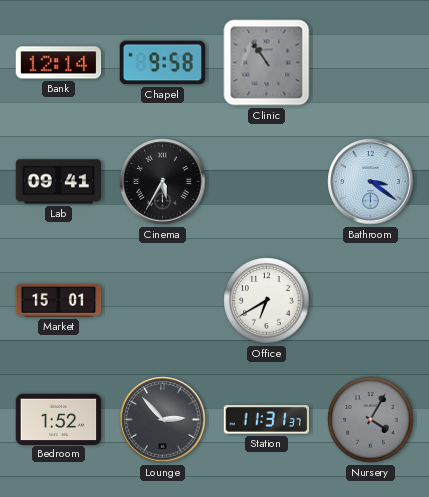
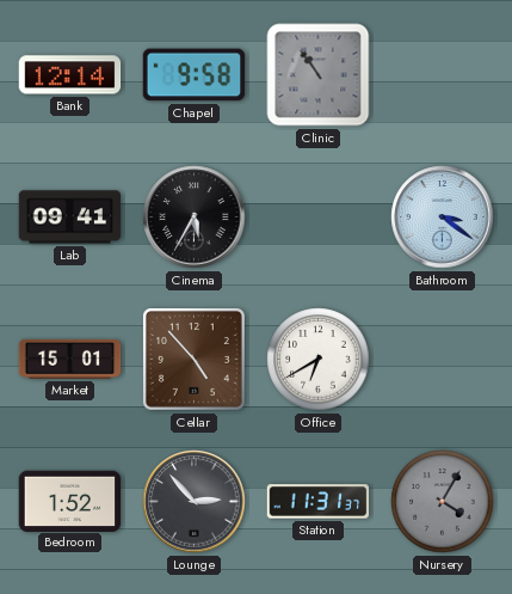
Cellar: none -> 4:53 (193, 359)
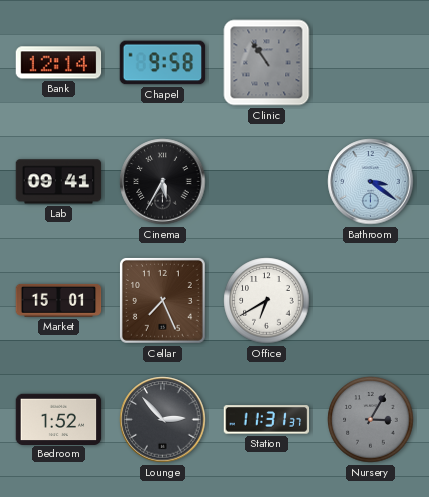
Cellar: 4:53 -> 7:26 (162, 300)
Nursery: 4:05 -> 3:05 (371, 420)
